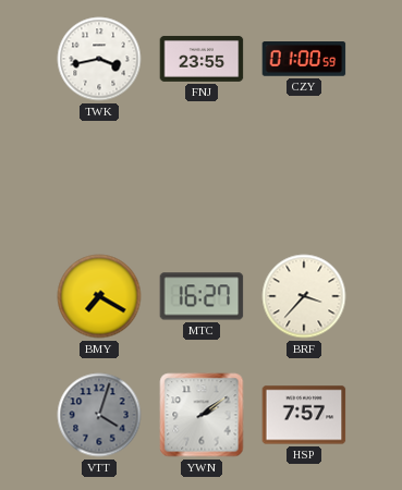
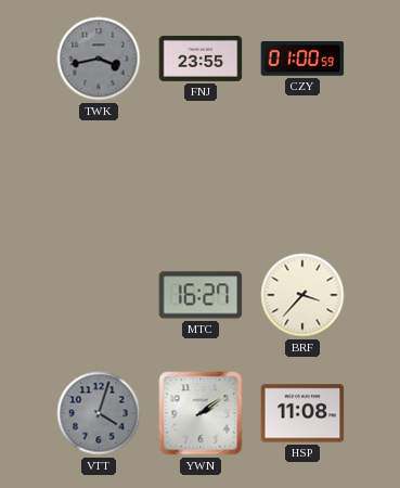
TWK dial: white -> grey (99, 59)
BMY: 7:20 -> none (99, 296)
HSP: 7:57 -> 11:08 (302, 413)
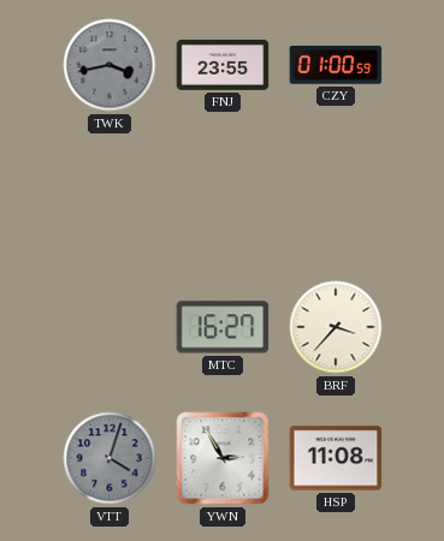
YWN: 2:09 -> 2:55 (223, 458)
